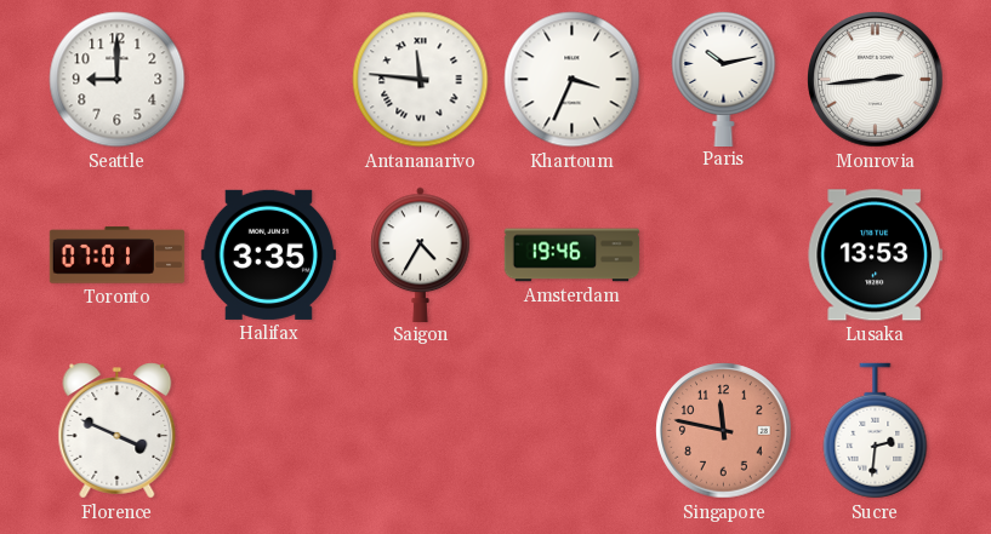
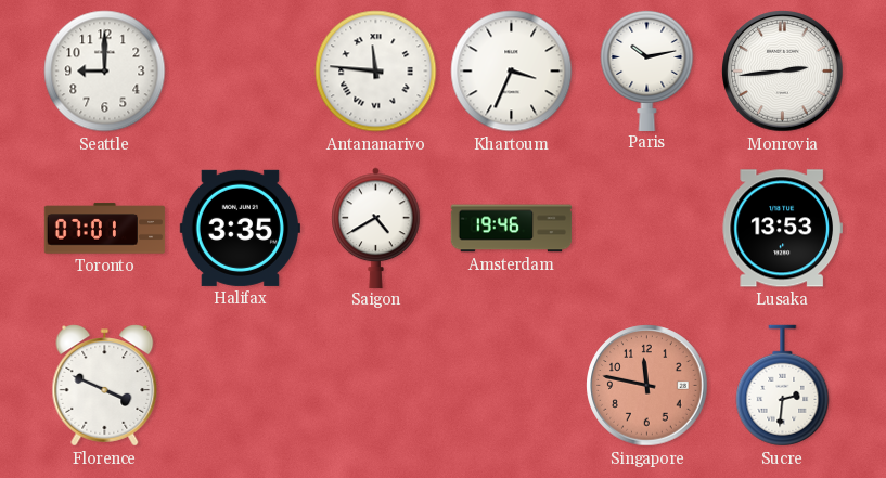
Saigon: 4:35 -> 4:40 (376, 228)
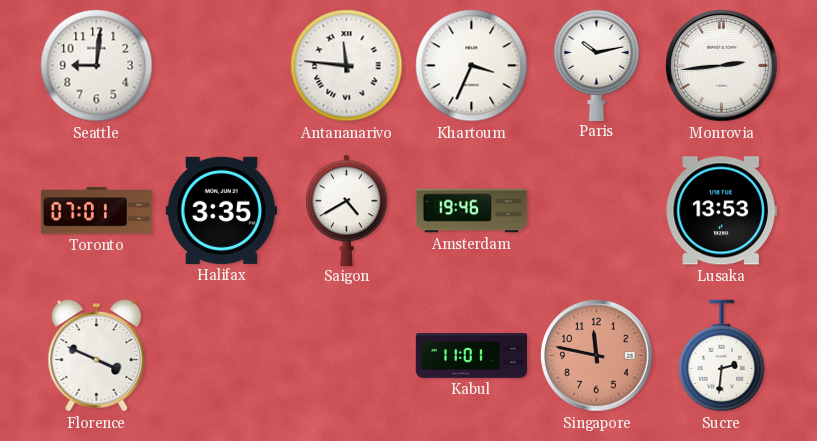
Seattle: 9:00 -> 9:01 (97, 66)
Kabul: none -> 11:01 (472, 356)
